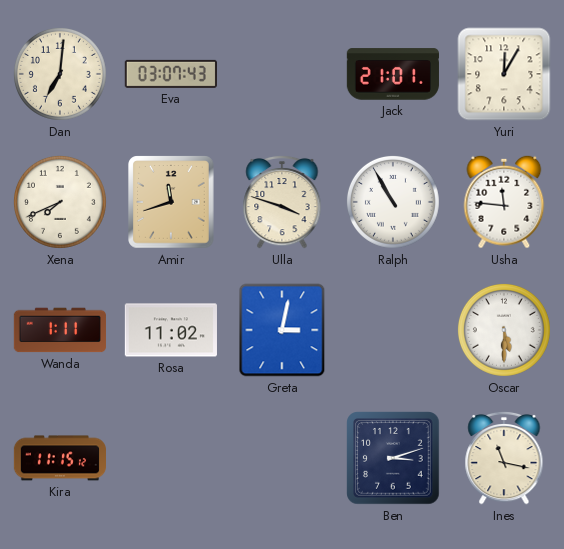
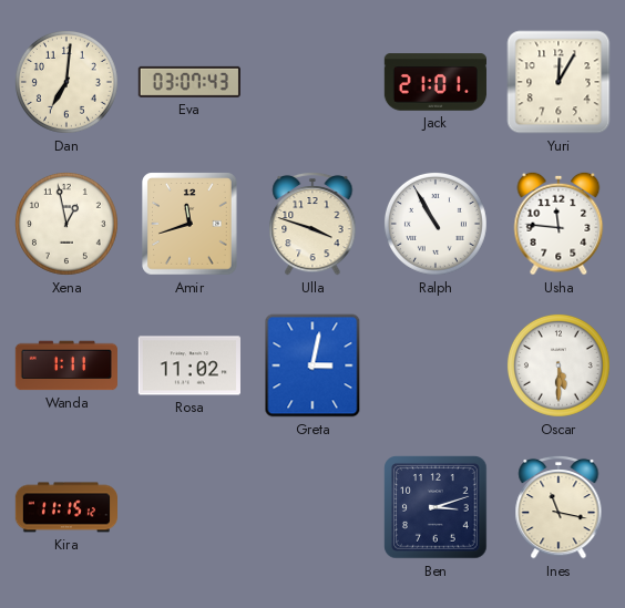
Xena: 7:41 -> 12:58 (66, 224)
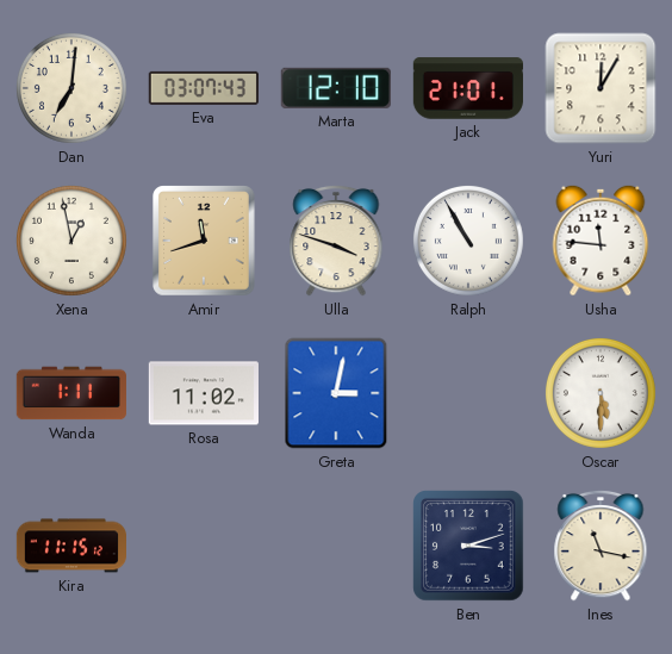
Marta: none -> 12:10 (336, 88)
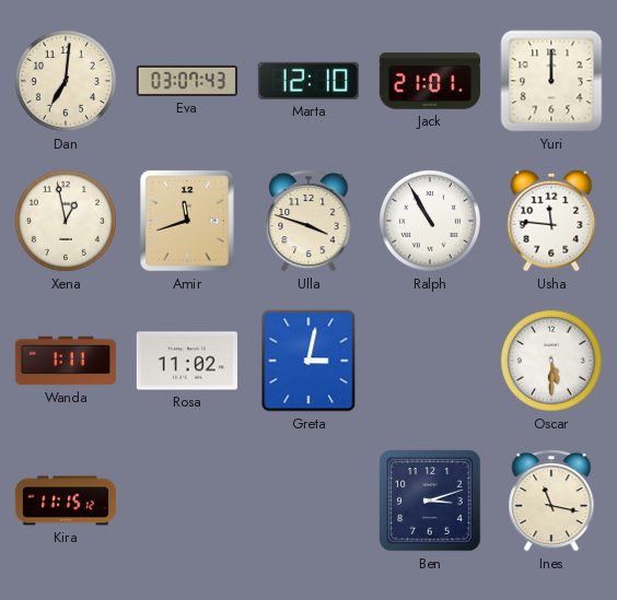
Yuri: 12:05 -> 12:00 (551, 81)
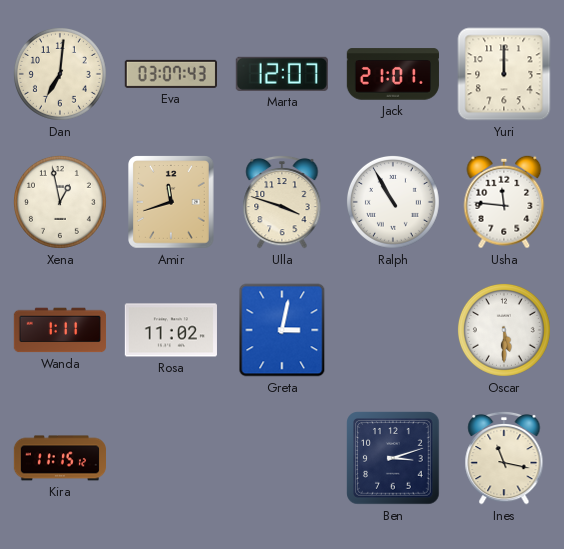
Marta: 12:10 -> 12:07 (282, 74)
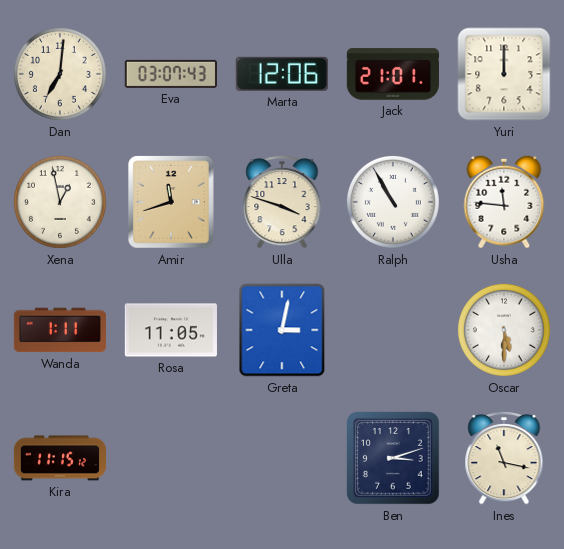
Marta: 12:07 -> 12:06 (282, 74)
Rosa: 11:02 -> 11:05 (171, 330)
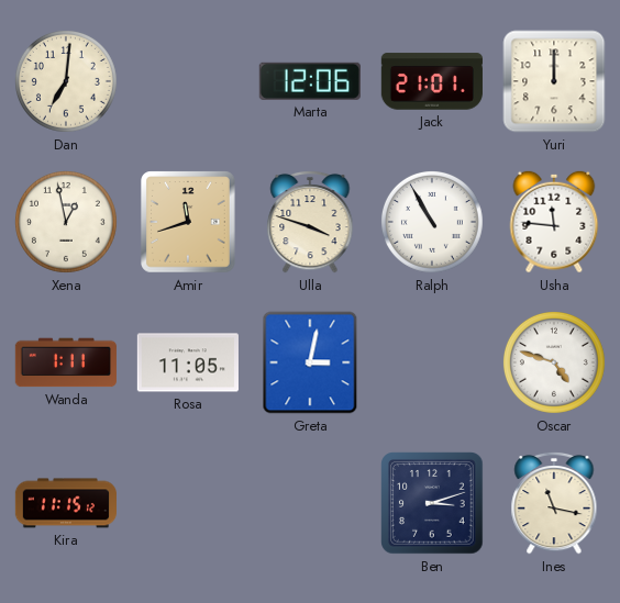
Eva: 03:07 -> none (171, 74)
Oscar: 5:30 -> 4:48 (554, 362)
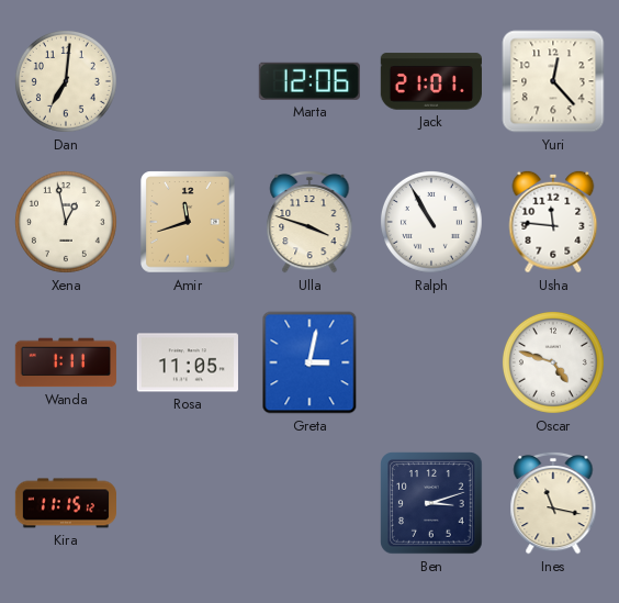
Yuri: 12:00 -> 12:23 (553, 81)
